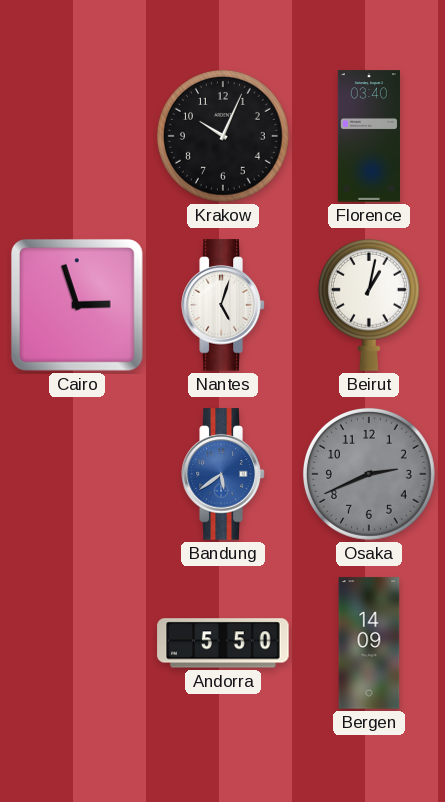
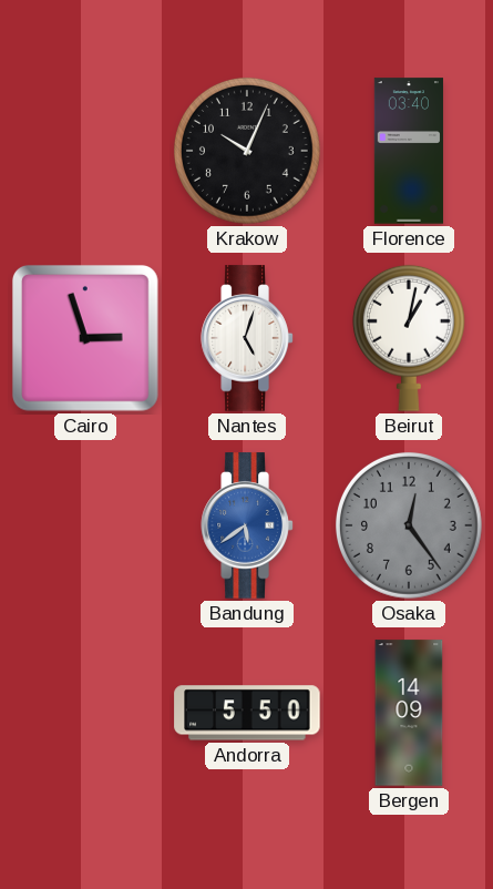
Osaka: 2:41 -> 12:24 (409, 525)
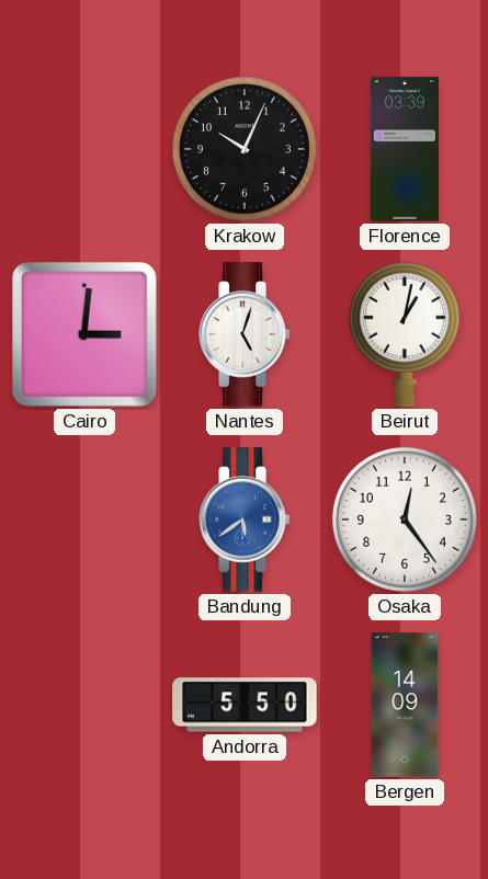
Florence: 03:40 -> 03:39 (405, 149)
Cairo: 2:57 -> 3:01 (84, 334)
Osaka dial: grey -> white (405, 520)
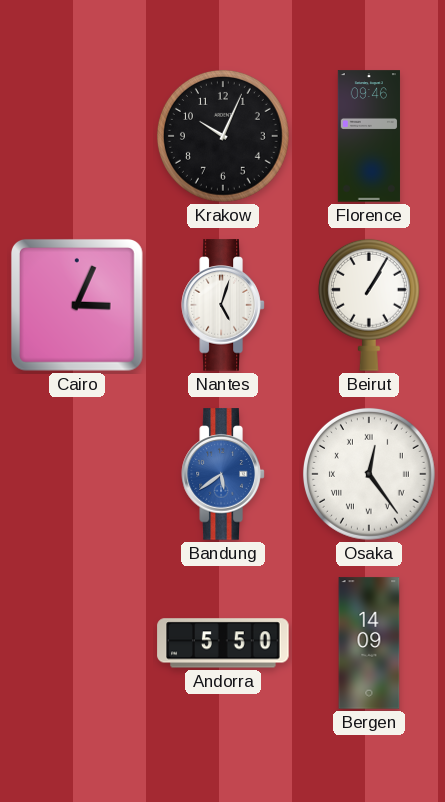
Florence: 03:39 -> 09:46 (369, 136)
Cairo: 3:01 -> 3:04 (77, 305)
Beirut: 1:02 -> 1:05 (369, 305)
Osaka numerals: Arabic -> Roman (369, 474)
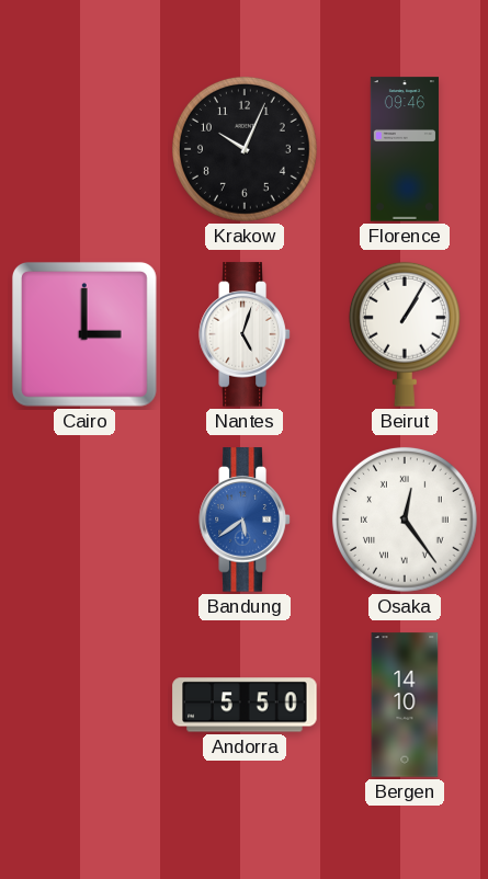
Cairo: 3:04 -> 3:00 (84, 334)
Bergen: 14:09 -> 14:10 (405, 705)
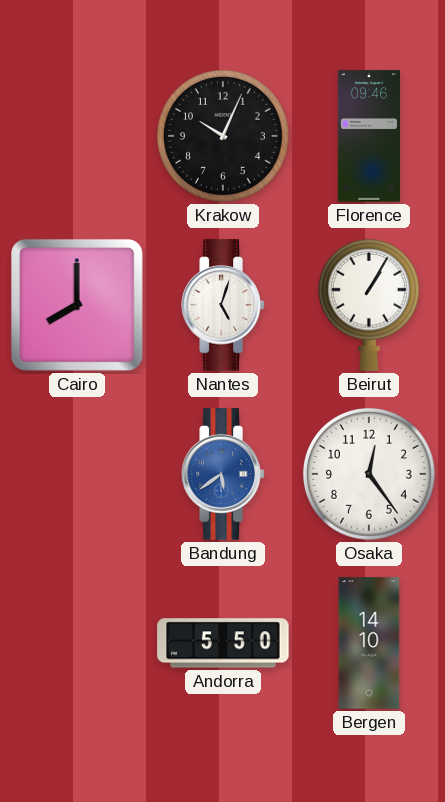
Cairo: 3:00 -> 8:00 (77, 305)
Osaka numerals: Roman -> Arabic (369, 474)
